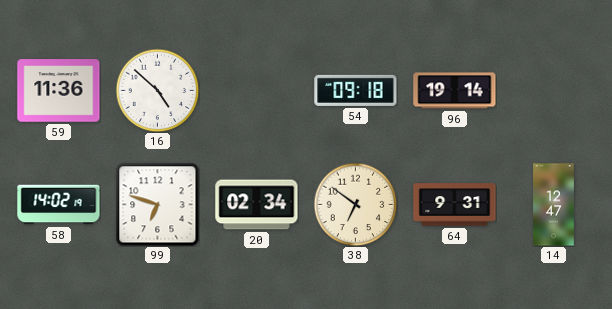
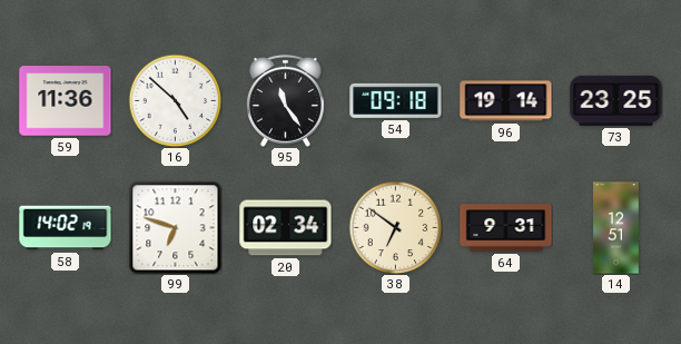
95: none -> 11:24 (285, 100)
73: none -> 23:25 (616, 100)
14: 12:47 -> 12:51 (616, 228)
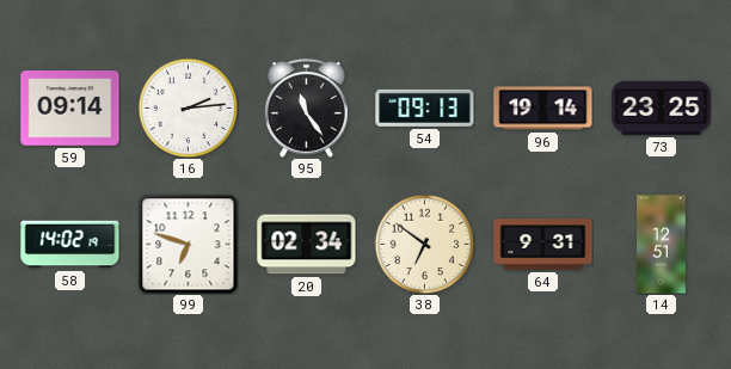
59: 11:36 -> 09:14 (70, 109)
16: 4:52 -> 2:14 (188, 107)
54: 09:18 -> 09:13 (425, 107)
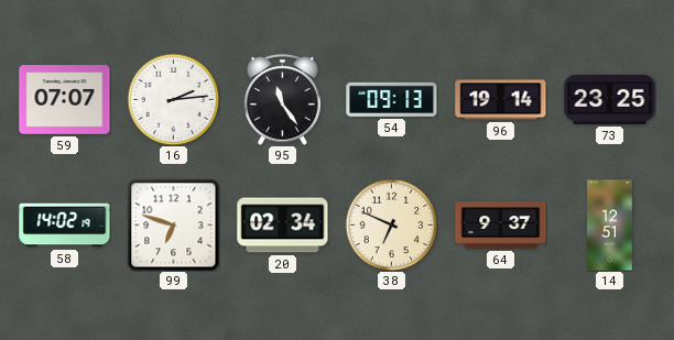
59: 09:14 -> 07:07 (65, 100)
38: 6:51 -> 6:49 (391, 224)
64: 9:31 -> 9:37 (501, 226)
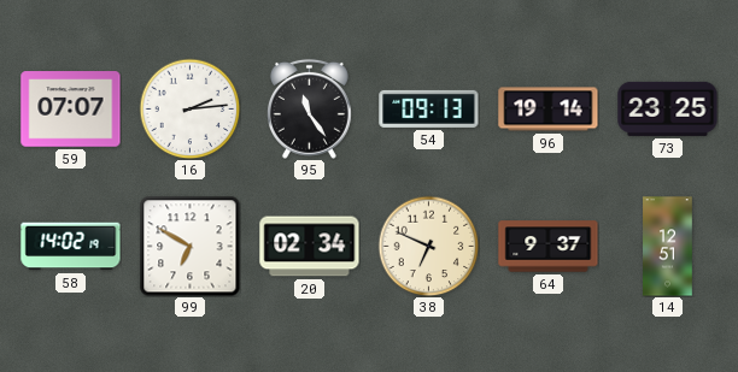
99: 6:48 -> 6:50 (189, 246)
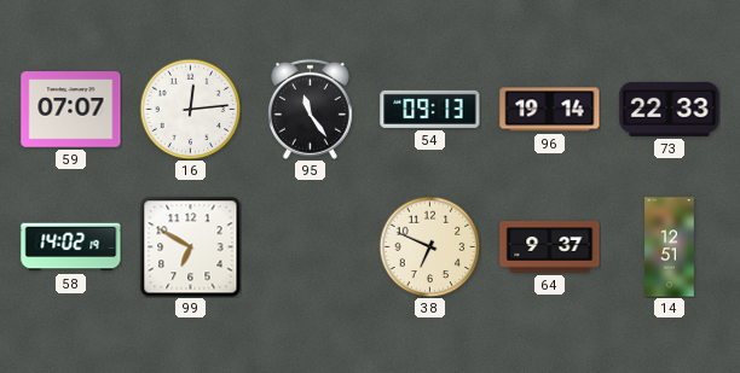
16: 2:14 -> 12:14 (190, 109)
73: 23:25 -> 22:33 (670, 109)
20: 02:34 -> none (310, 247)
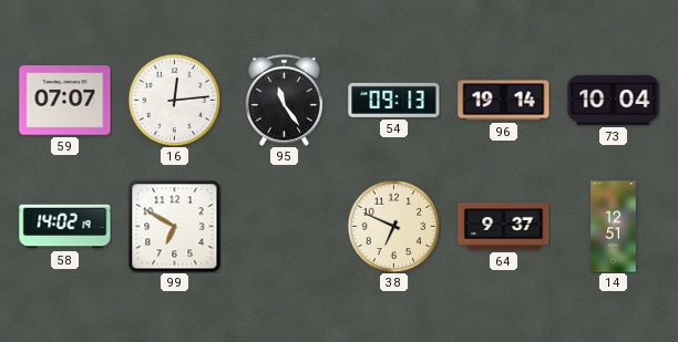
73: 22:33 -> 10:04 (614, 100)
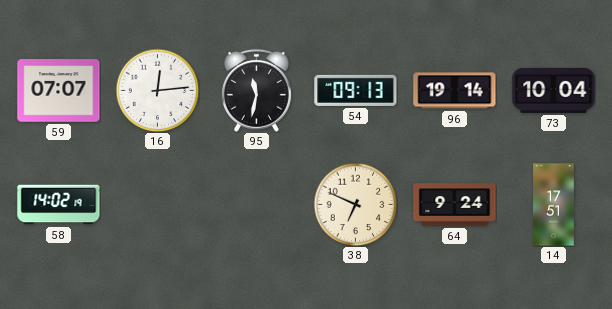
95: 11:24 -> 11:32 (256, 90)
99: 6:50 -> none (174, 226)
64: 9:37 -> 9:24 (455, 205)
14: 12:51 -> 17:51 (554, 205)
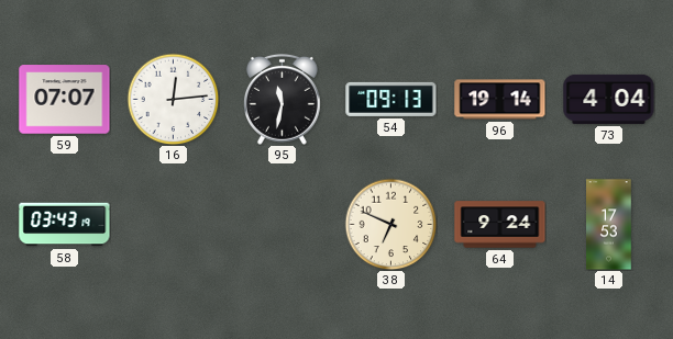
73: 10:04 -> 4:04 (609, 99)
58: 14:02 -> 03:43 (65, 225)
14: 17:51 -> 17:53 (609, 225)
